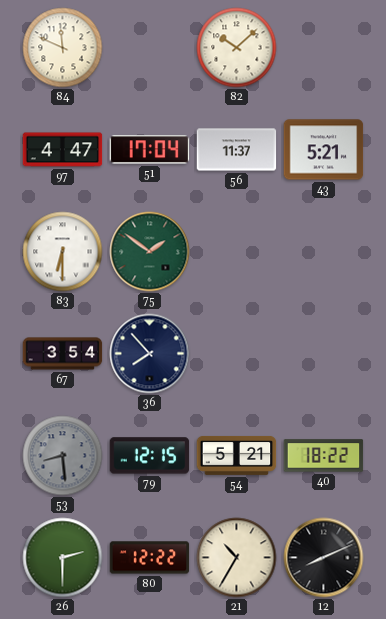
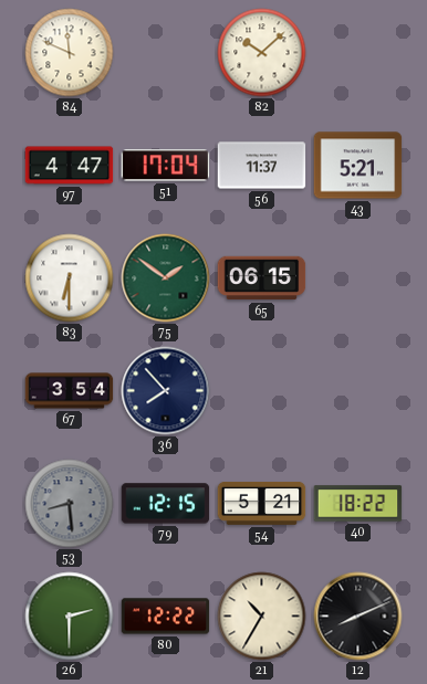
65: none -> 06:15 (262, 278)
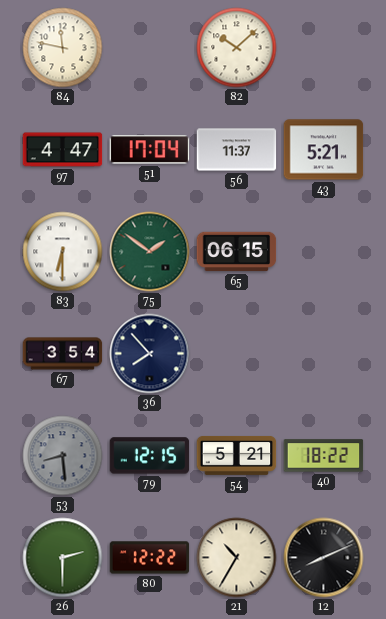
84: 11:49 -> 11:47 (63, 48)
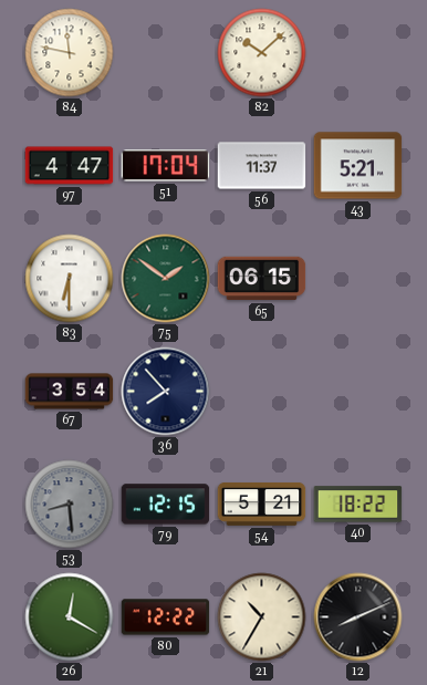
26: 2:30 -> 12:20 (70, 617)
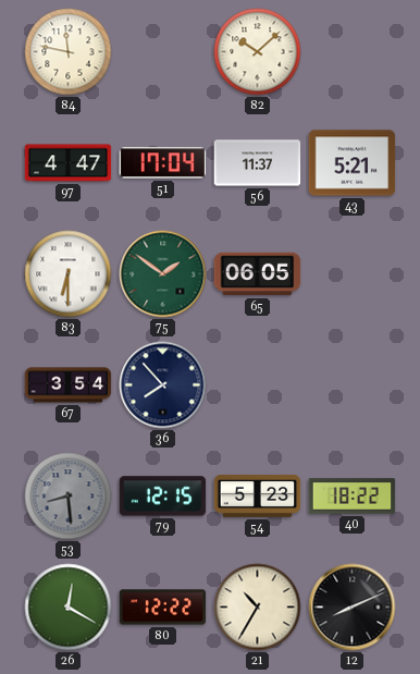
65: 06:15 -> 06:05 (258, 274)
54: 5:21 -> 5:23 (258, 495)
